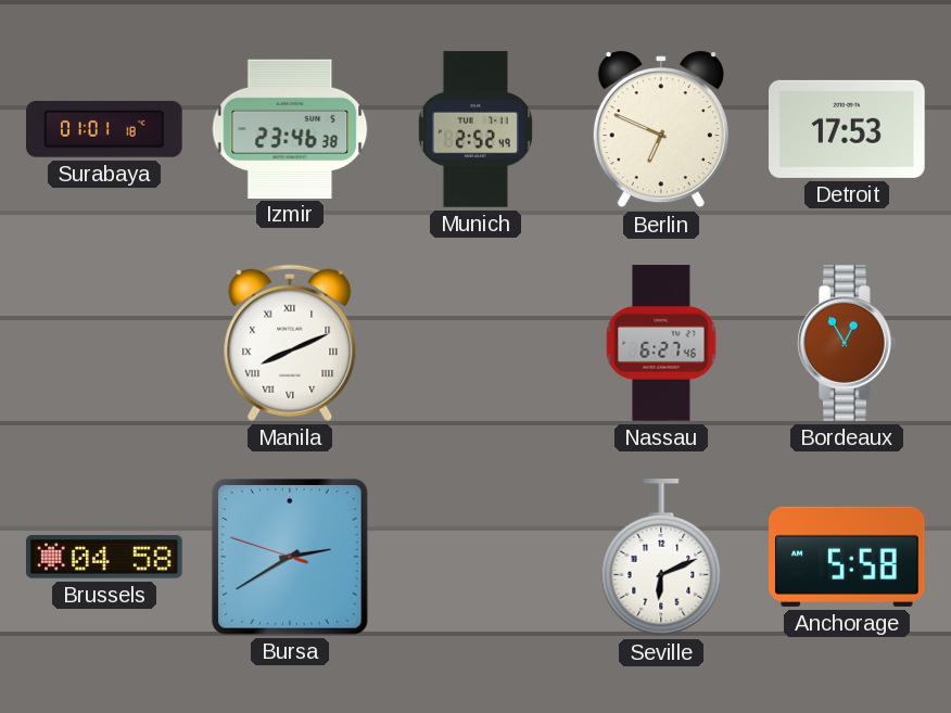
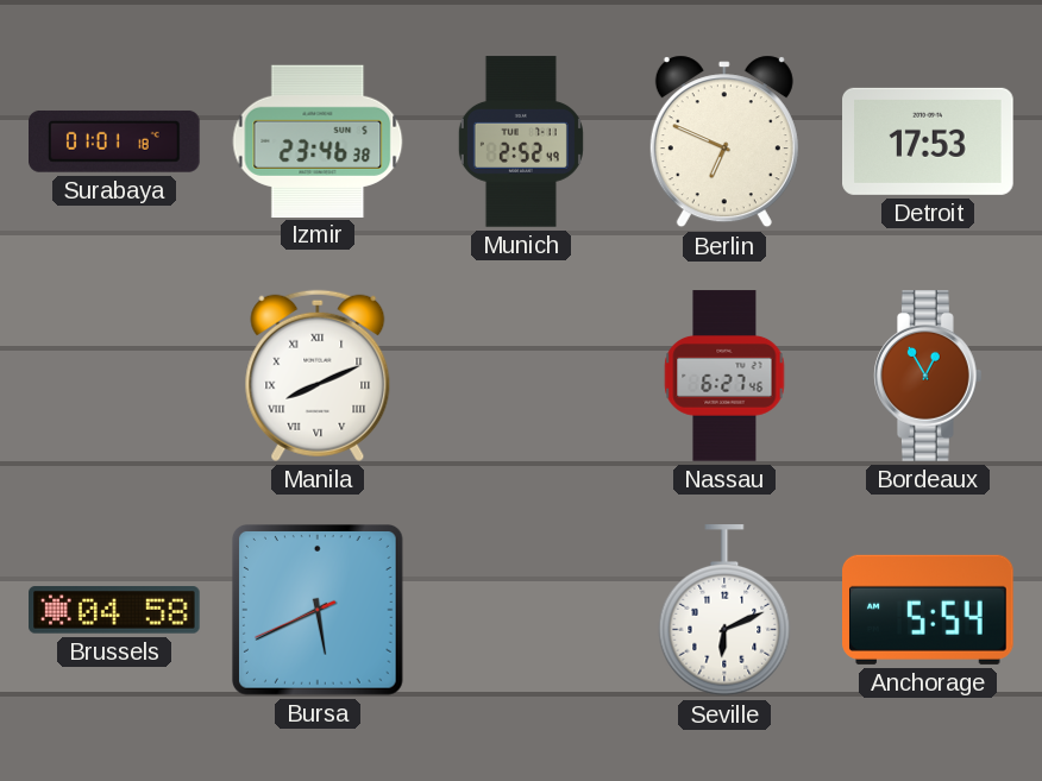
Bursa: 2:39 -> 5:40 (319, 611)
Anchorage: 5:58 -> 5:54 (929, 610)
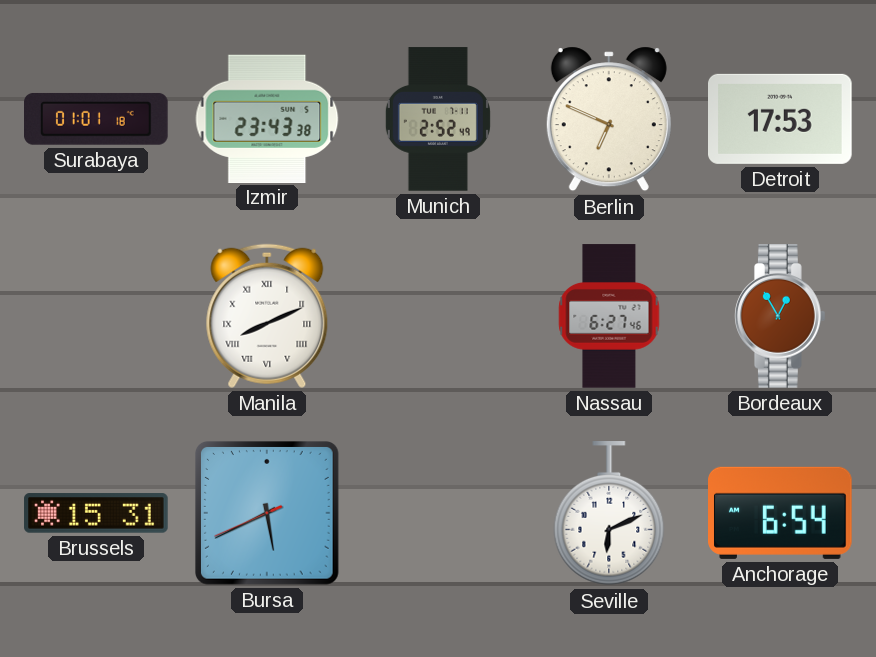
Izmir: 23:46 -> 23:43 (267, 118)
Brussels: 04:58 -> 15:31 (96, 513)
Anchorage: 5:54 -> 6:54 (781, 513)
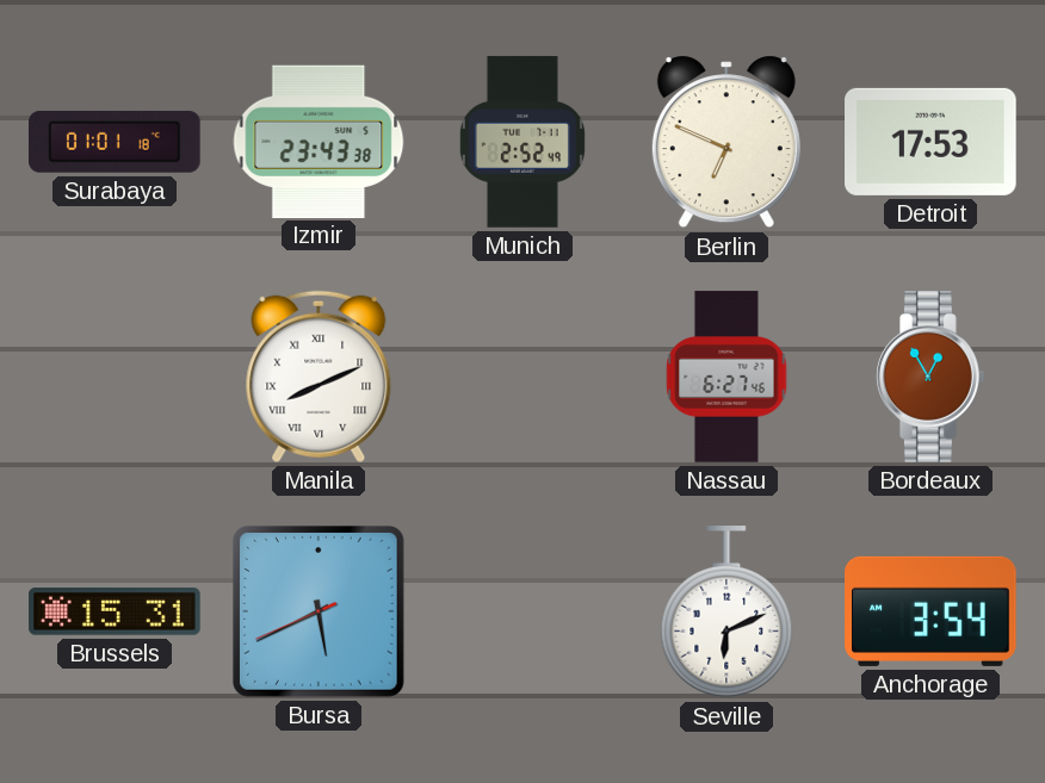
Anchorage: 6:54 -> 3:54 (932, 611)
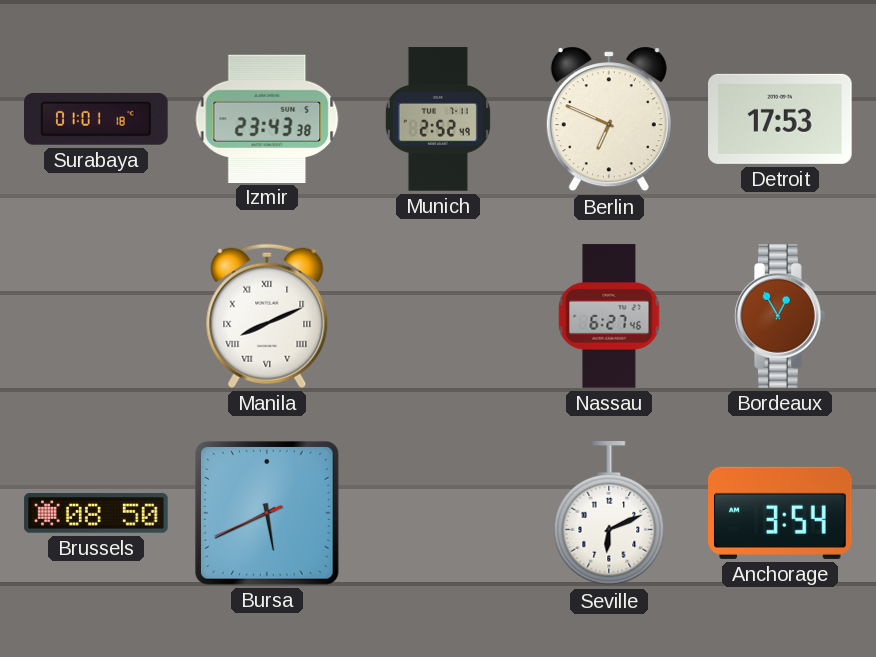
Brussels: 15:31 -> 08:50 (96, 513)
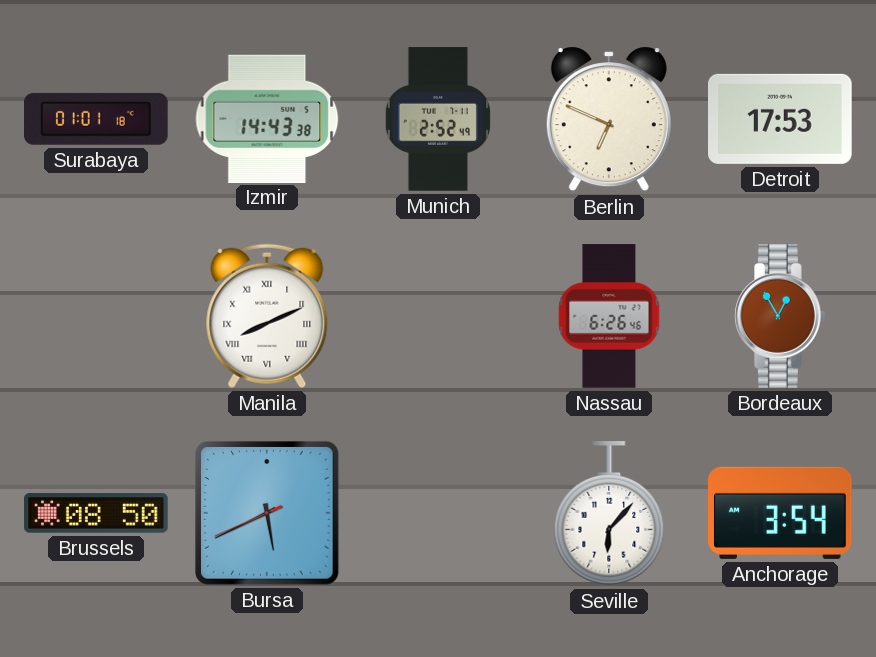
Izmir: 23:43 -> 14:43 (267, 118)
Nassau: 6:27 -> 6:26 (609, 316)
Seville: 6:11 -> 6:07 (609, 514)
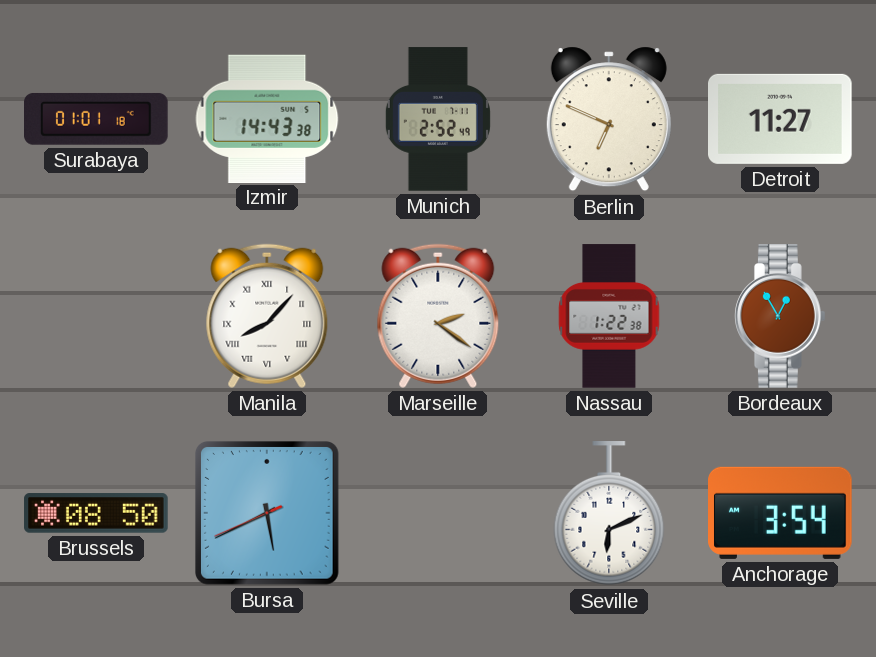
Detroit: 17:53 -> 11:27 (780, 119)
Manila: 8:11 -> 8:07 (267, 316)
Marseille: none -> 2:21 (438, 316)
Nassau: 6:26 -> 1:22 (609, 316)
Seville: 6:07 -> 6:11 (609, 514)
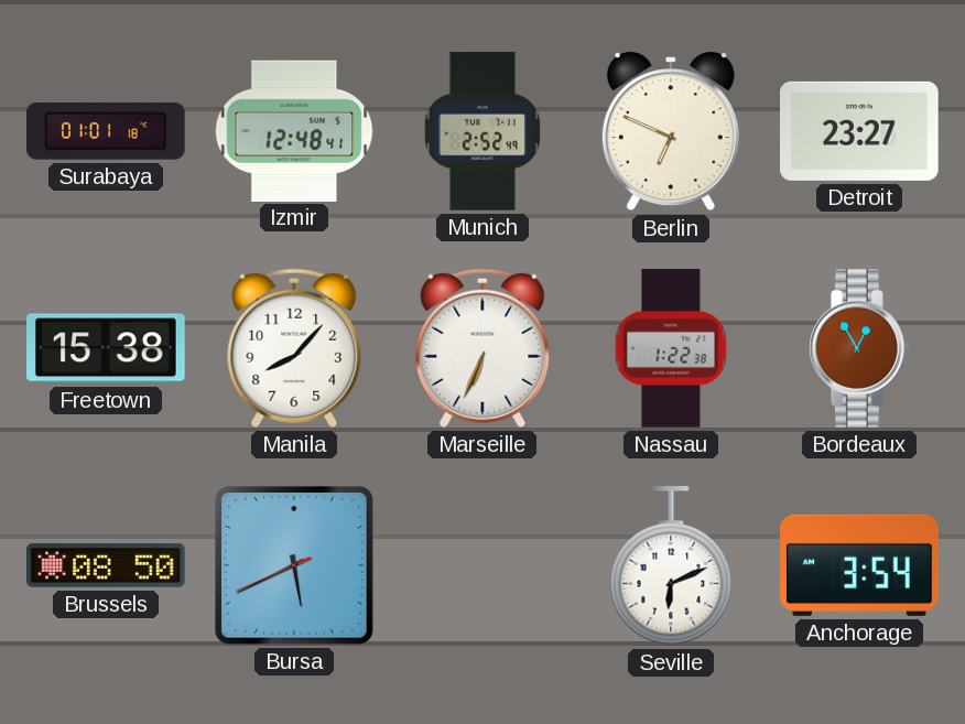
Izmir: 14:43 -> 12:48 (294, 130)
Detroit: 11:27 -> 23:27 (859, 131)
Freetown: none -> 15:38 (107, 348)
Manila numerals: Roman -> Arabic (294, 348)
Marseille: 2:21 -> 6:34 (482, 348)
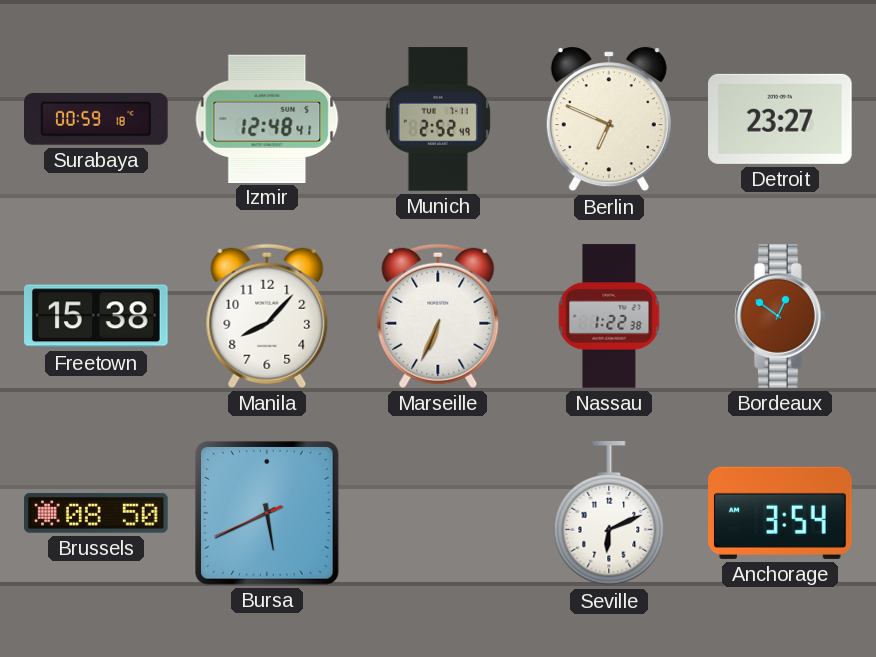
Surabaya: 01:01 -> 00:59 (97, 119)
Bordeaux: 12:55 -> 12:51 (781, 316)
